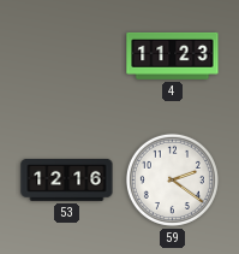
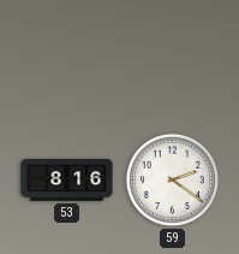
4: 11:23 -> none (173, 55)
53: 12:16 -> 8:16 (67, 179)
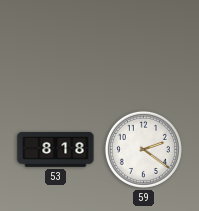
53: 8:16 -> 8:18 (56, 149)
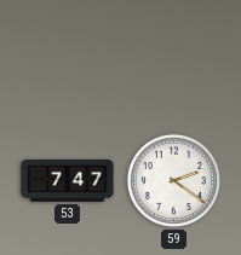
53: 8:18 -> 7:47 (68, 180)
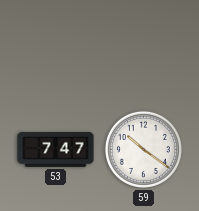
59: 2:21 -> 10:21 (143, 149)
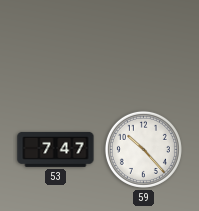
59: 10:21 -> 10:23 (143, 149)
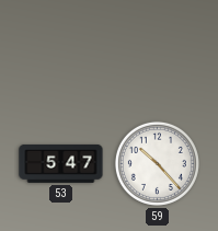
53: 7:47 -> 5:47 (61, 163)
